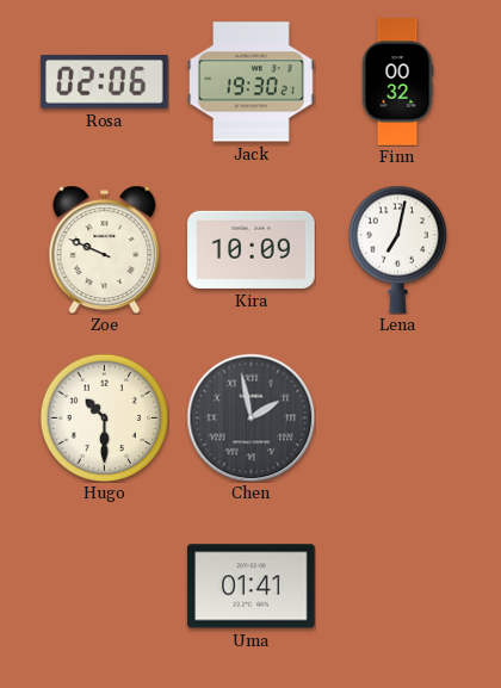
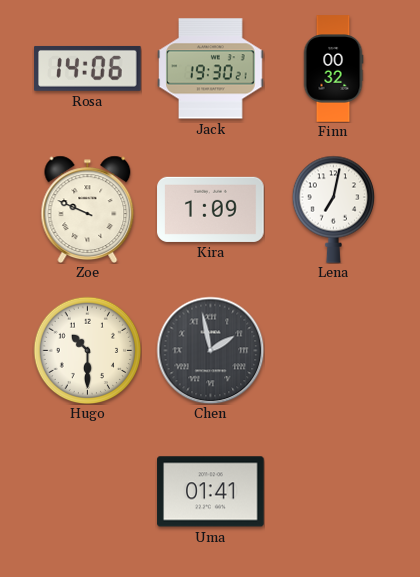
Rosa: 02:06 -> 14:06 (88, 68)
Kira: 10:09 -> 1:09 (211, 209)
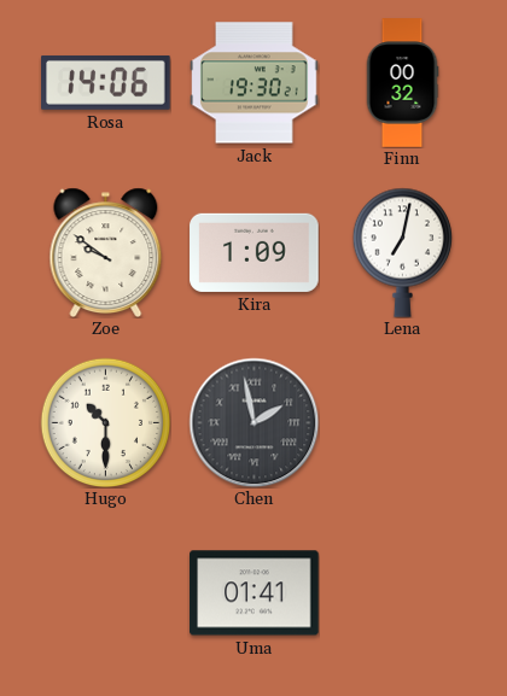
Zoe: 9:49 -> 9:51 (106, 252)
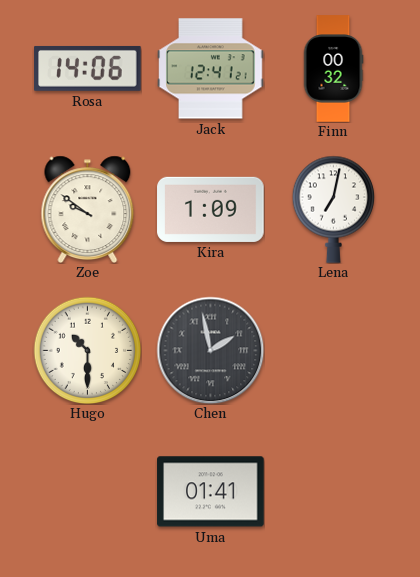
Jack: 19:30 -> 12:41 (211, 69)
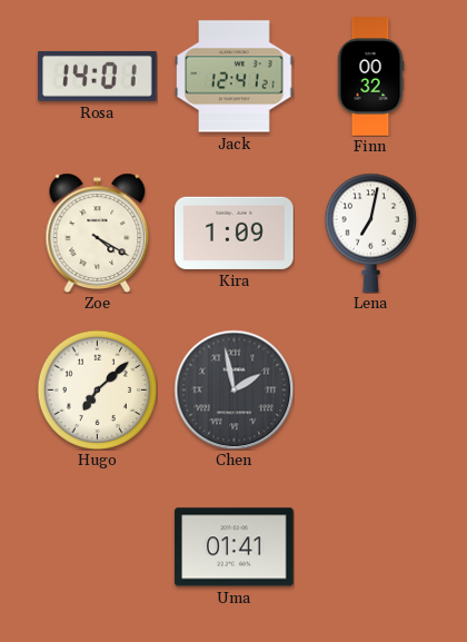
Rosa: 14:06 -> 14:01 (98, 76)
Zoe: 9:51 -> 4:20 (98, 233)
Hugo: 10:30 -> 7:08 (97, 389)
